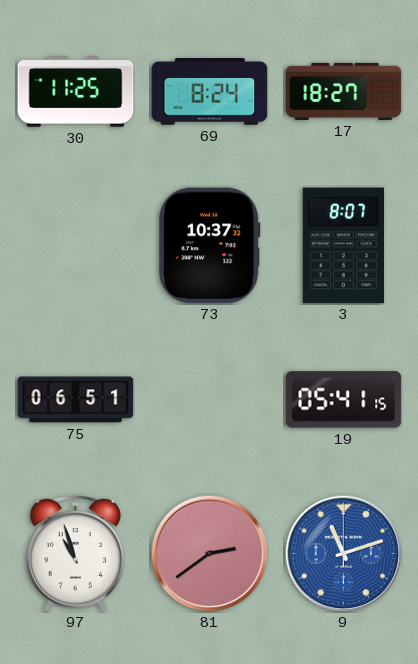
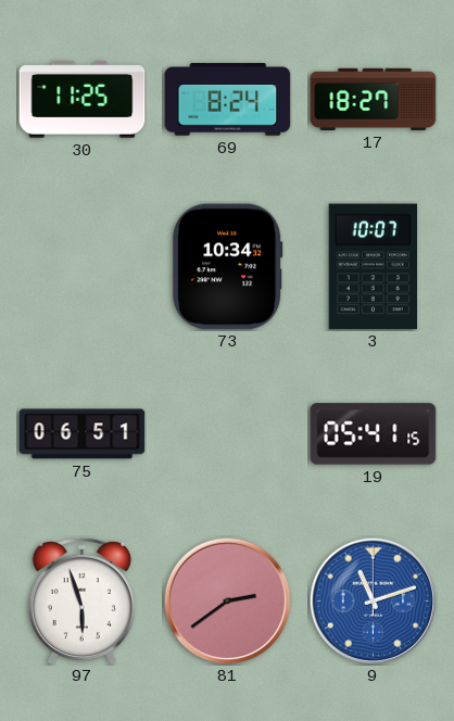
73: 10:37 -> 10:34 (228, 267)
3: 8:07 -> 10:07 (374, 267)
97: 10:57 -> 5:57 (81, 600)
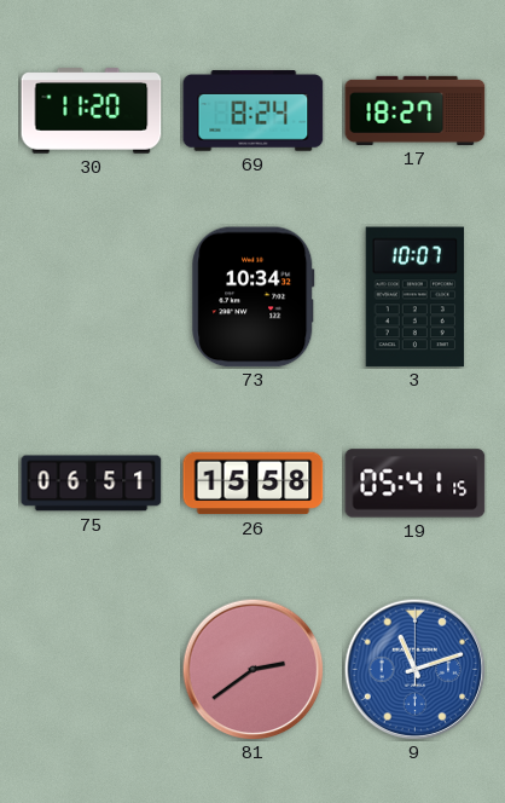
30: 11:25 -> 11:20 (92, 111)
26: none -> 15:58 (254, 484)
97: 5:57 -> none (81, 600)
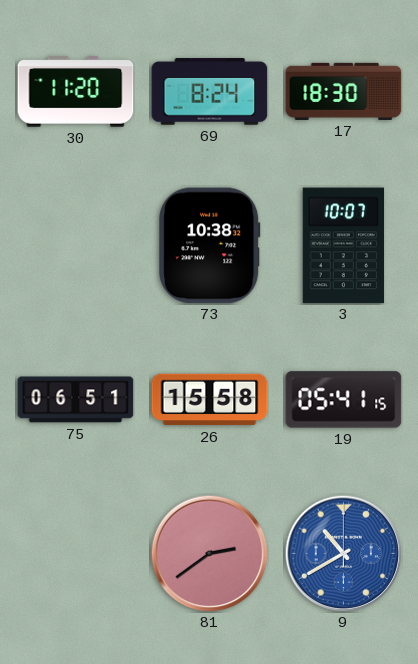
17: 18:27 -> 18:30 (344, 91)
73: 10:34 -> 10:38 (210, 246)
9: 11:12 -> 10:40 (343, 553)
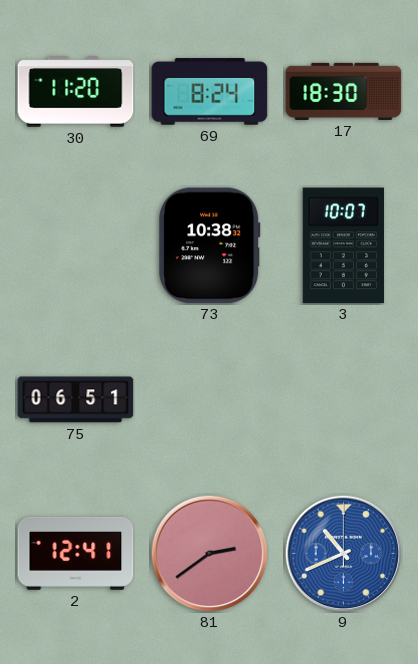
26: 15:58 -> none (210, 400)
19: 05:41 -> none (344, 400)
2: none -> 12:41 (76, 553)
9: 10:40 -> 10:41 (343, 553)
